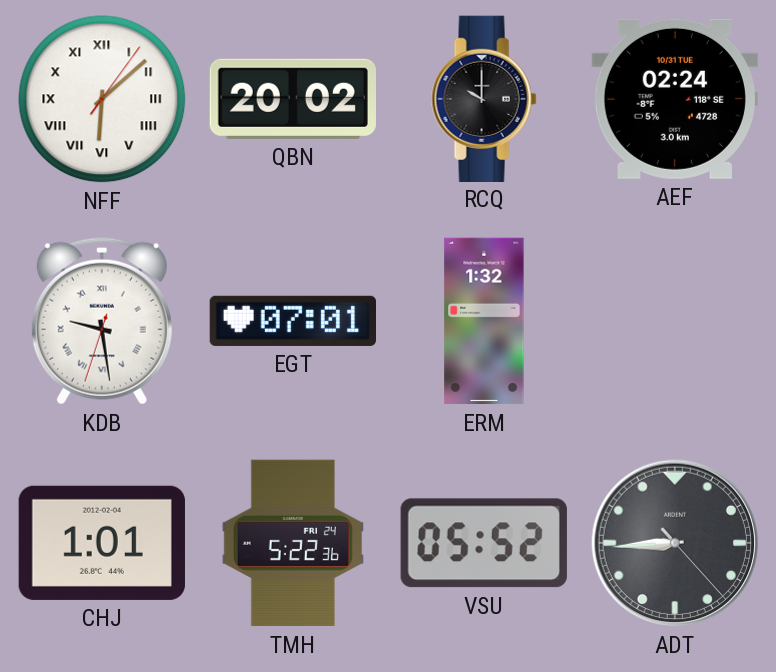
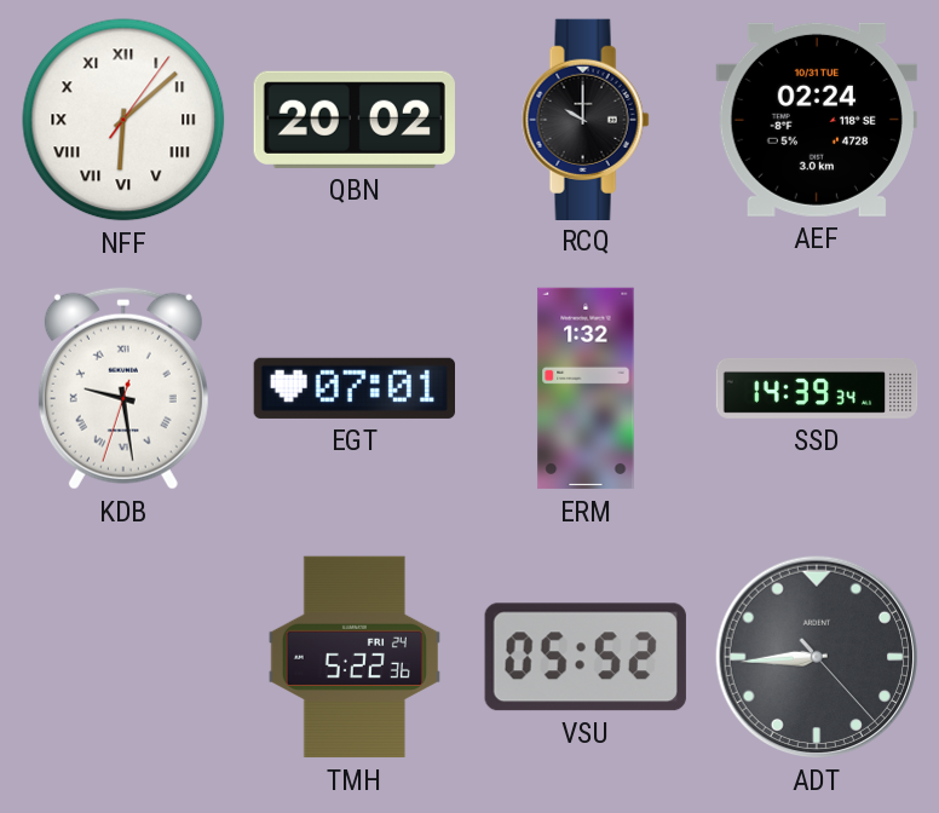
SSD: none -> 14:39 (817, 388)
CHJ: 1:01 -> none (102, 543)
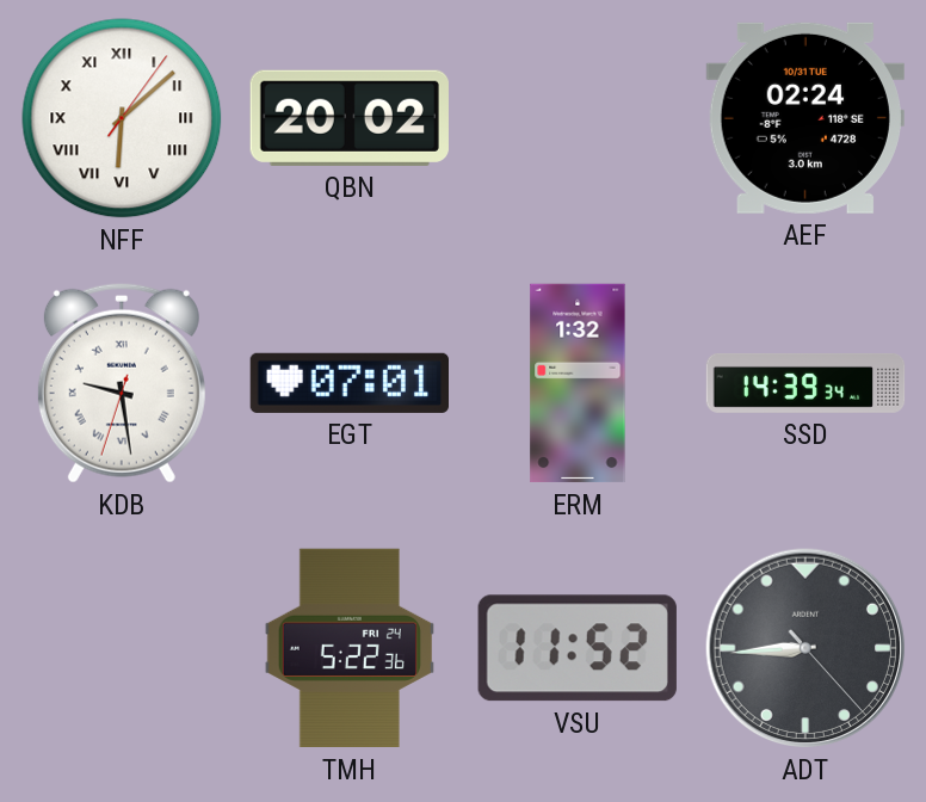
RCQ: 10:00 -> none (586, 119)
VSU: 05:52 -> 11:52 (578, 648)
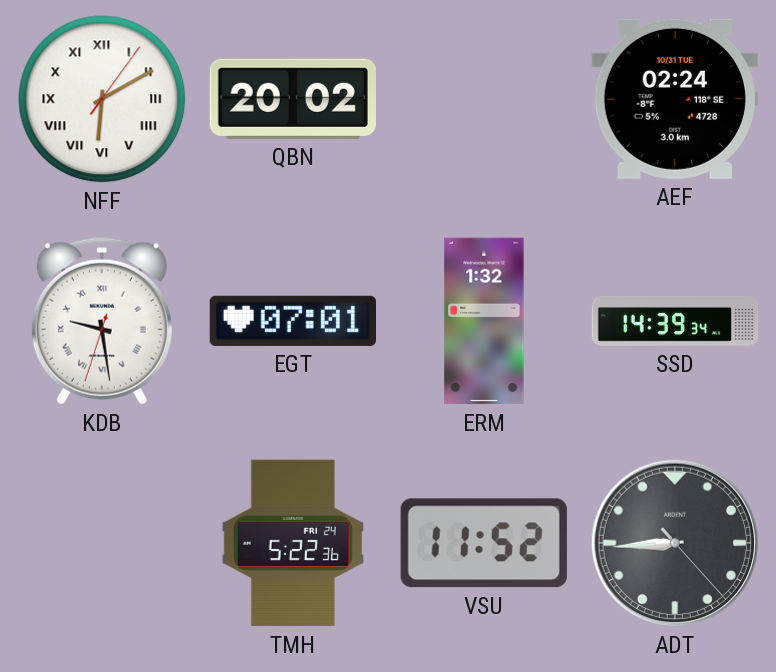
NFF: 6:08 -> 6:10 (102, 99)
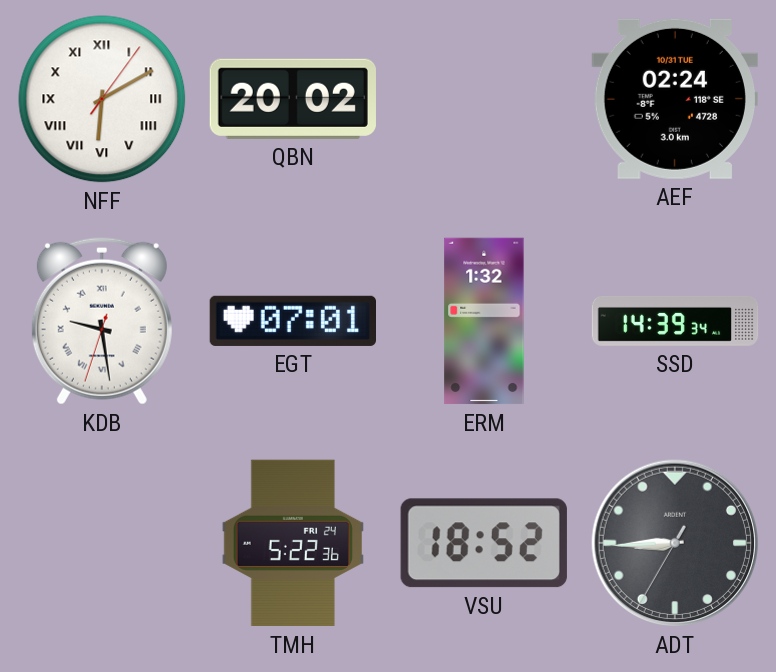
VSU: 11:52 -> 18:52 (484, 543)
ADT: 8:44:23 -> 8:44:35 (675, 543)
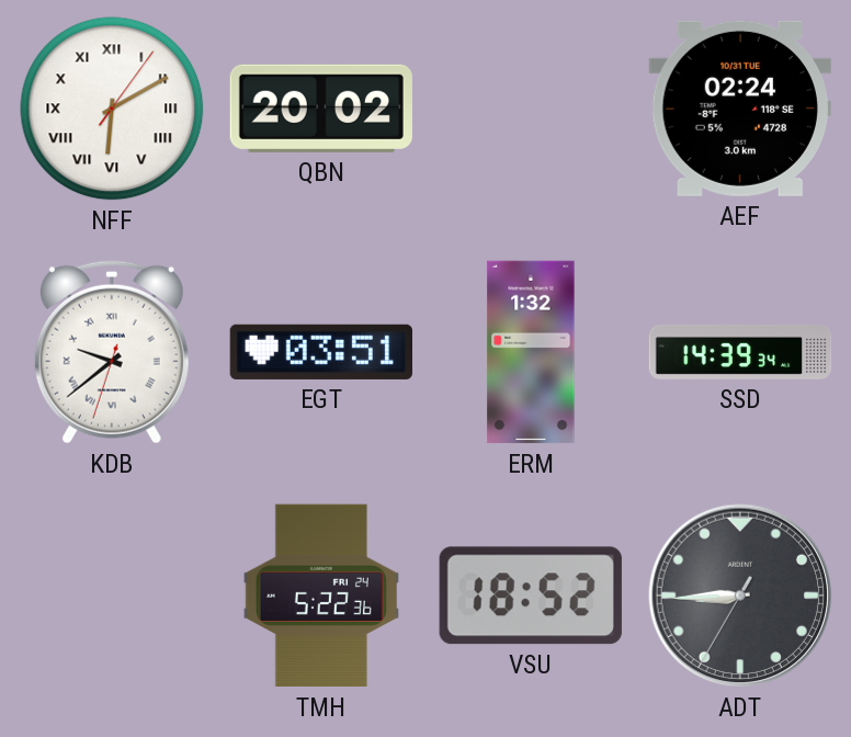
KDB: 9:28 -> 9:38 (112, 352)
EGT: 07:01 -> 03:51 (320, 352)
